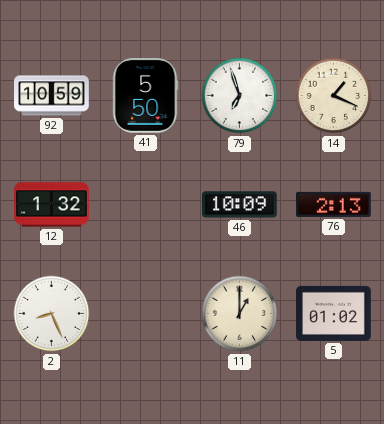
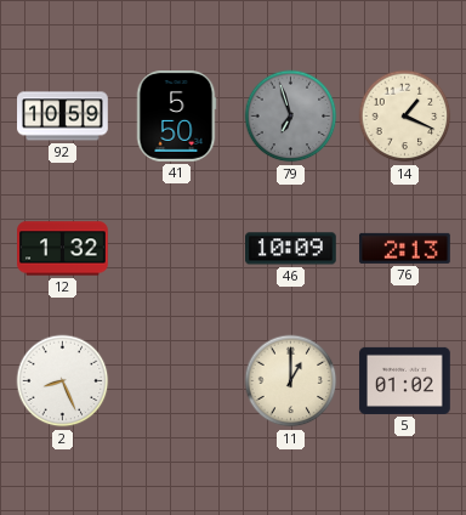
79 dial: white -> grey (291, 117)
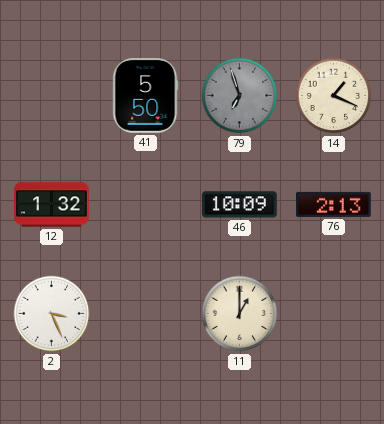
92: 10:59 -> none (63, 117)
2: 8:26 -> 3:26 (52, 314)
5: 01:02 -> none (405, 380)
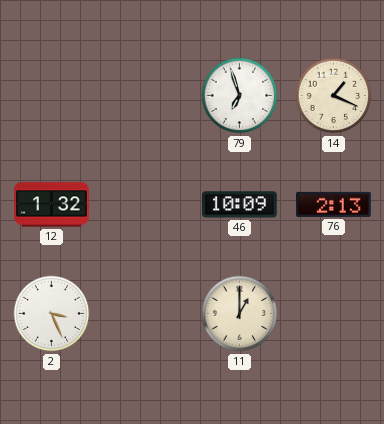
41: 5:50 -> none (145, 96)
79 dial: grey -> white (240, 96)
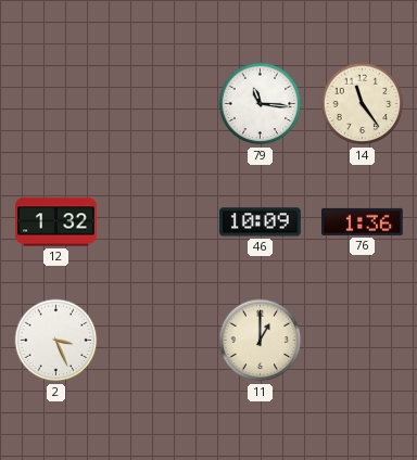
79: 6:57 -> 11:16 (261, 104)
14: 1:19 -> 11:24 (363, 104)
76: 2:13 -> 1:36 (363, 221)
